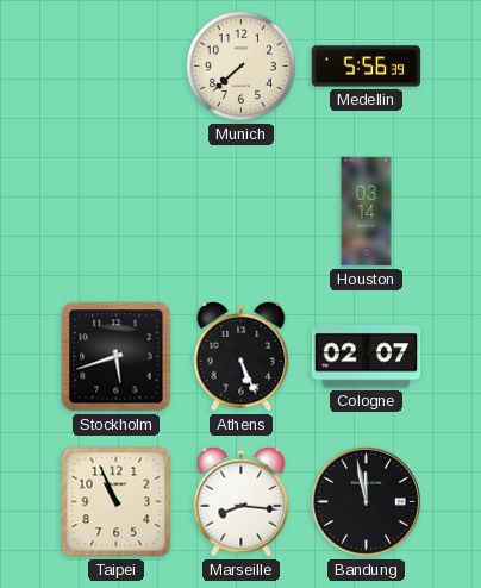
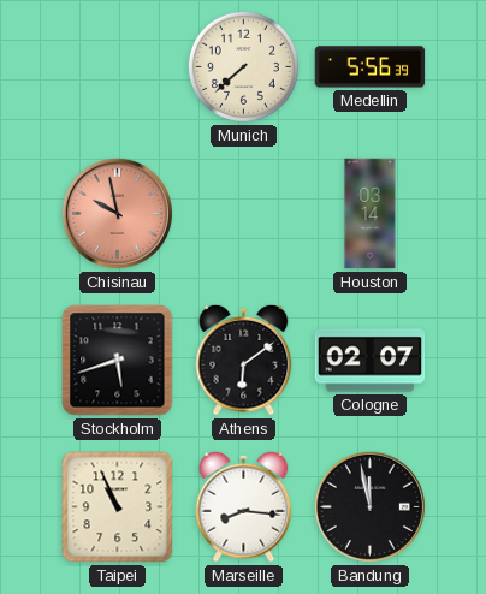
Chisinau: none -> 9:58 (117, 213)
Athens: 5:26 -> 6:09 (244, 360)
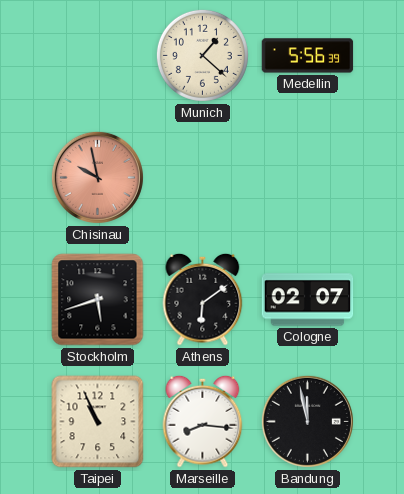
Munich: 7:38 -> 1:22 (202, 55)
Houston: 03:14 -> none (371, 214)
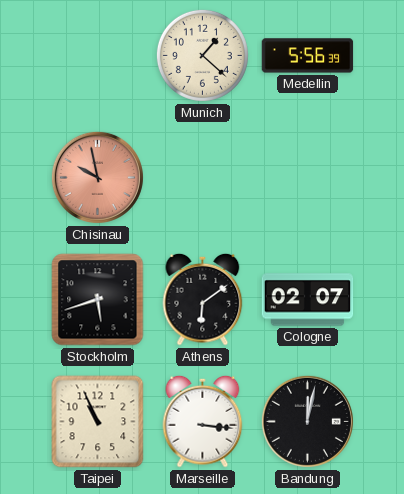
Marseille: 8:16 -> 3:16 (203, 421)
Bandung: 11:58 -> 12:02 (307, 421)
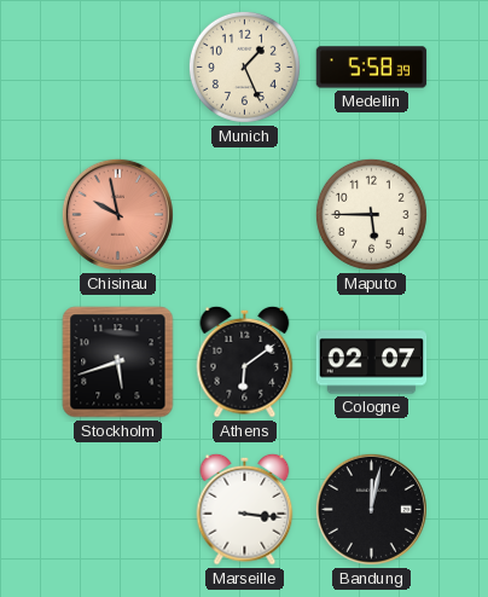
Munich: 1:22 -> 1:26 (244, 66)
Medellin: 5:56 -> 5:58 (372, 68)
Maputo: none -> 5:45 (371, 214)
Taipei: 10:56 -> none (98, 422)
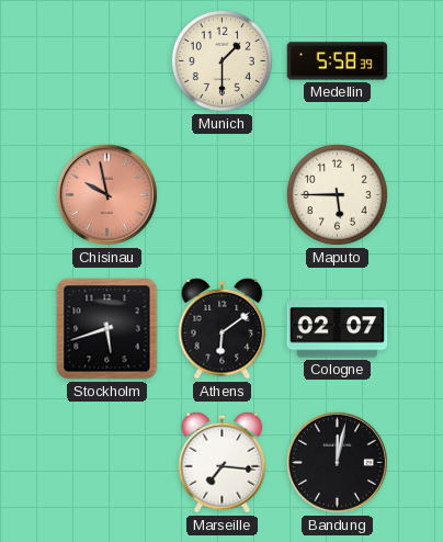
Munich: 1:26 -> 1:30 (222, 60)
Marseille: 3:16 -> 7:16 (223, 462)
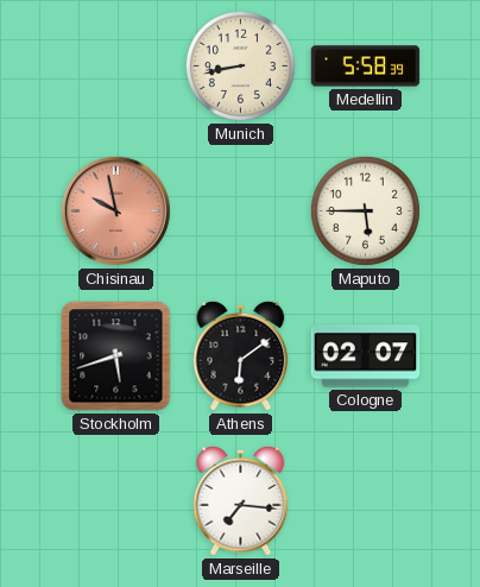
Munich: 1:30 -> 8:43 (240, 65)
Bandung: 12:02 -> none (337, 462)
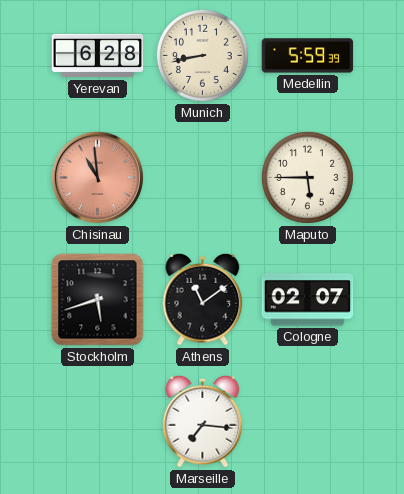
Yerevan: none -> 6:28 (98, 56)
Medellin: 5:58 -> 5:59 (308, 56)
Chisinau: 9:58 -> 10:59 (97, 177)
Athens: 6:09 -> 11:09 (203, 299)
